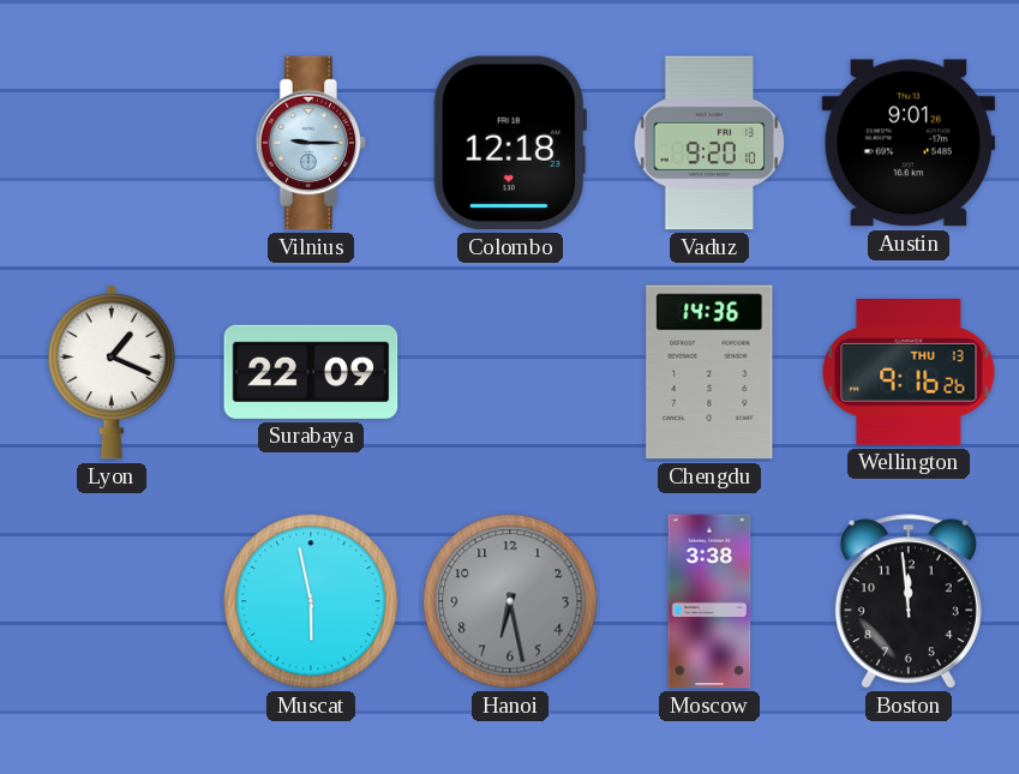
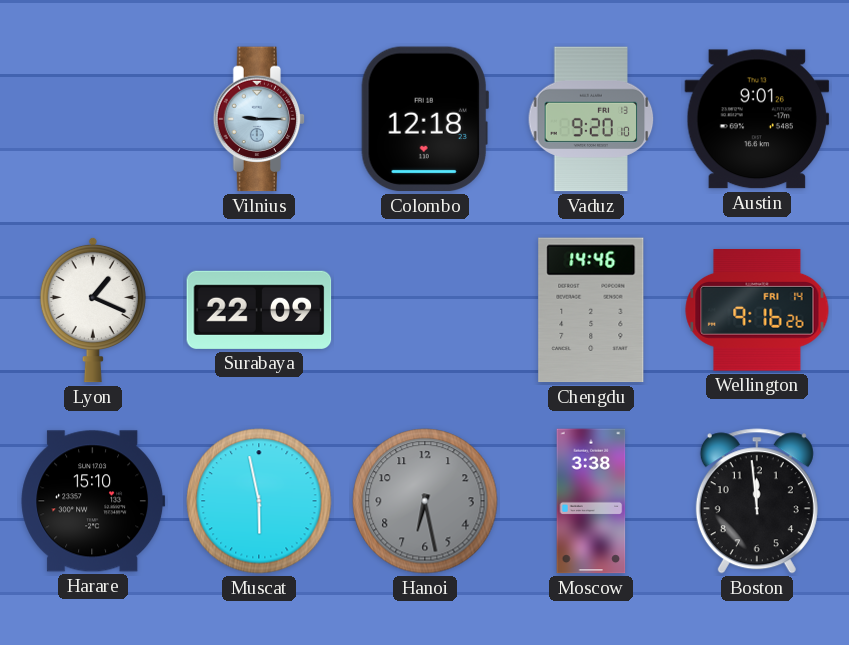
Chengdu: 14:36 -> 14:46 (591, 310)
Wellington date: THU 13 -> FRI 14 (757, 311)
Harare: none -> 15:10 (93, 501)
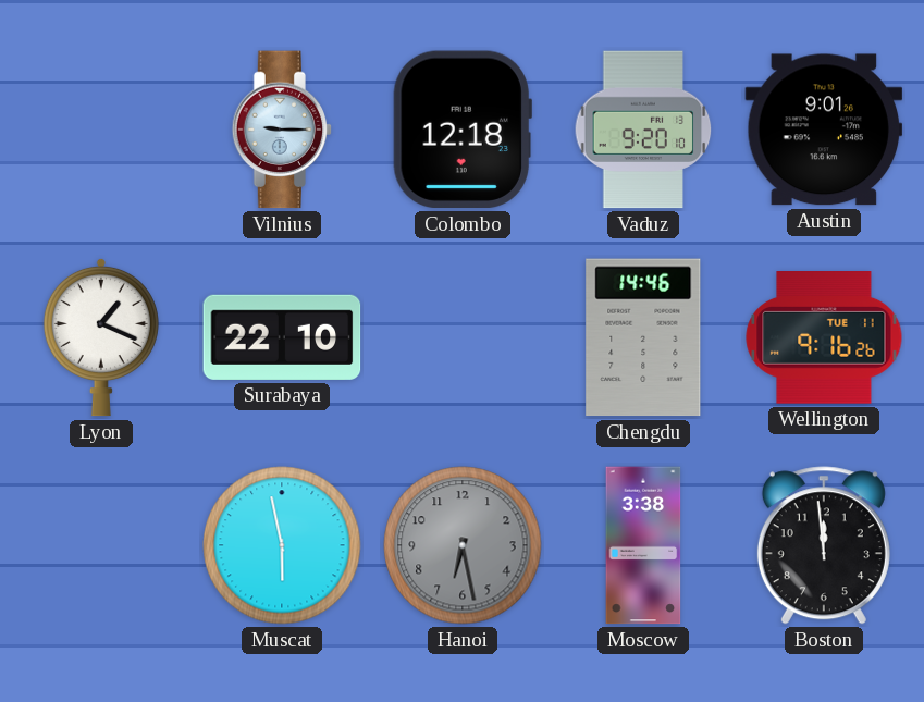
Surabaya: 22:09 -> 22:10 (282, 337)
Wellington date: FRI 14 -> TUE 11 (824, 338)
Harare: 15:10 -> none (93, 501)
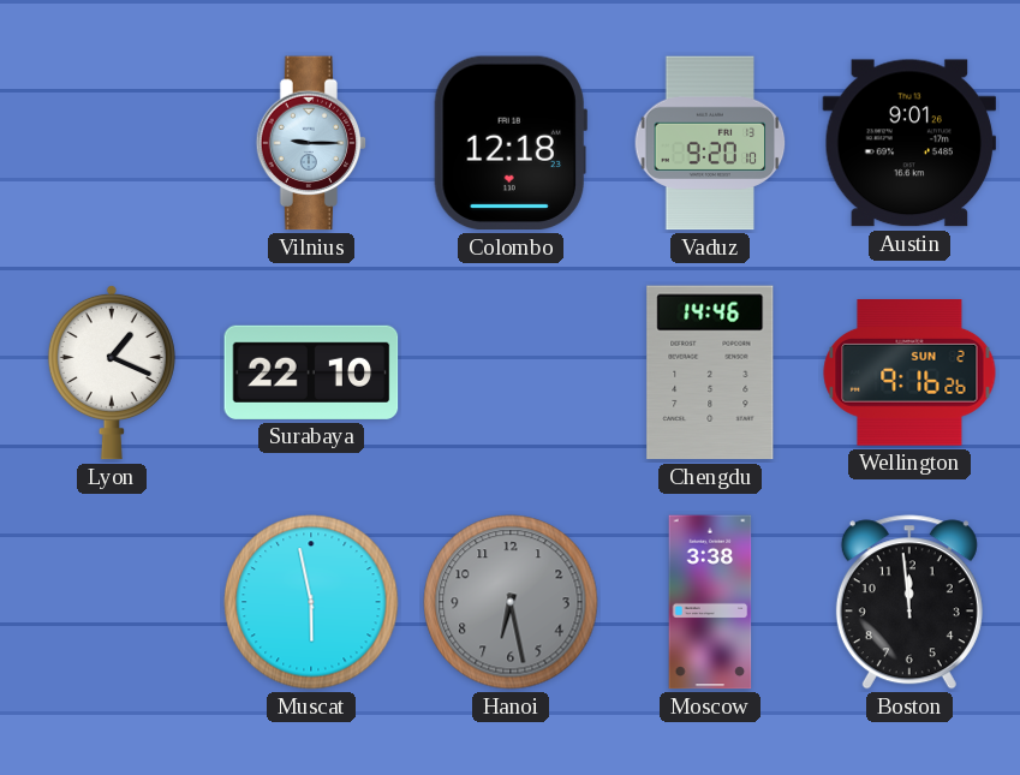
Wellington date: TUE 11 -> SUN 2 (909, 374)
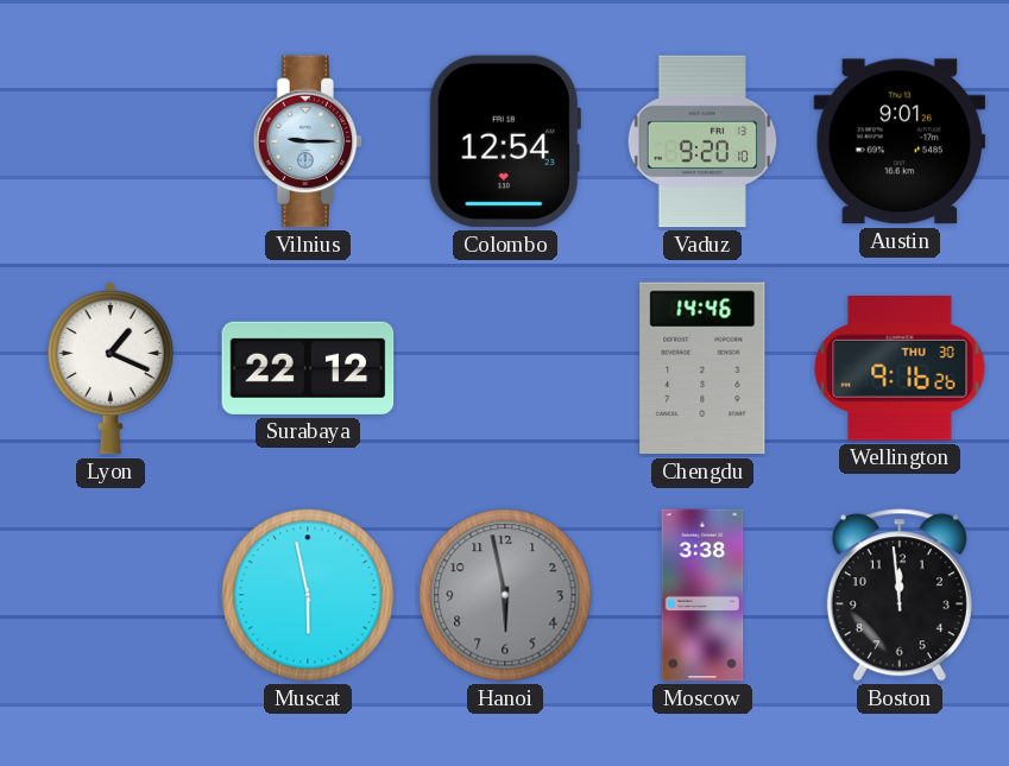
Colombo: 12:18 -> 12:54 (505, 141)
Surabaya: 22:10 -> 22:12 (308, 368)
Wellington date: SUN 2 -> THU 30 (900, 369)
Hanoi: 6:28 -> 5:58 (505, 595)
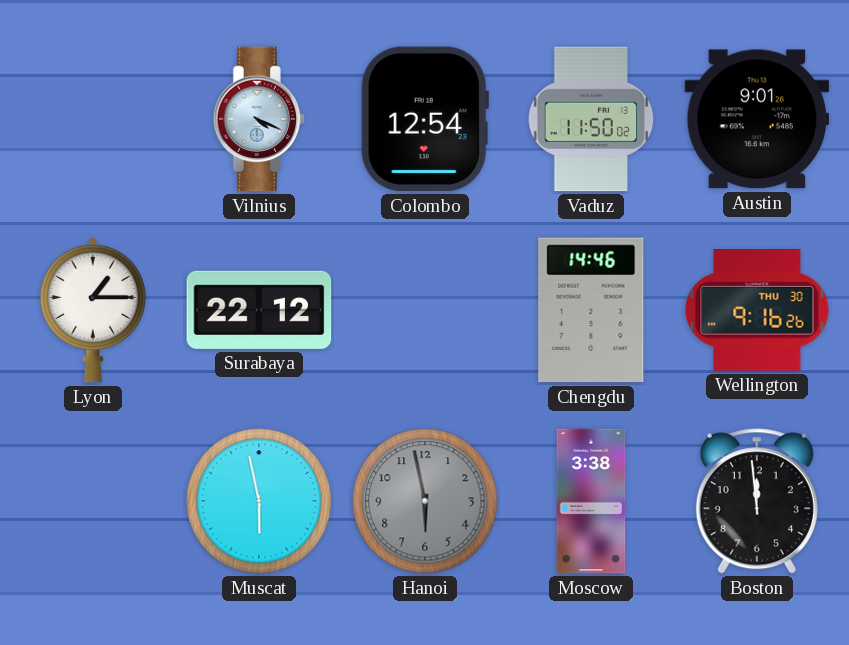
Vilnius: 9:15 -> 4:19 (259, 119)
Vaduz: 9:20 -> 11:50 (591, 119)
Lyon: 1:19 -> 1:15 (93, 310)
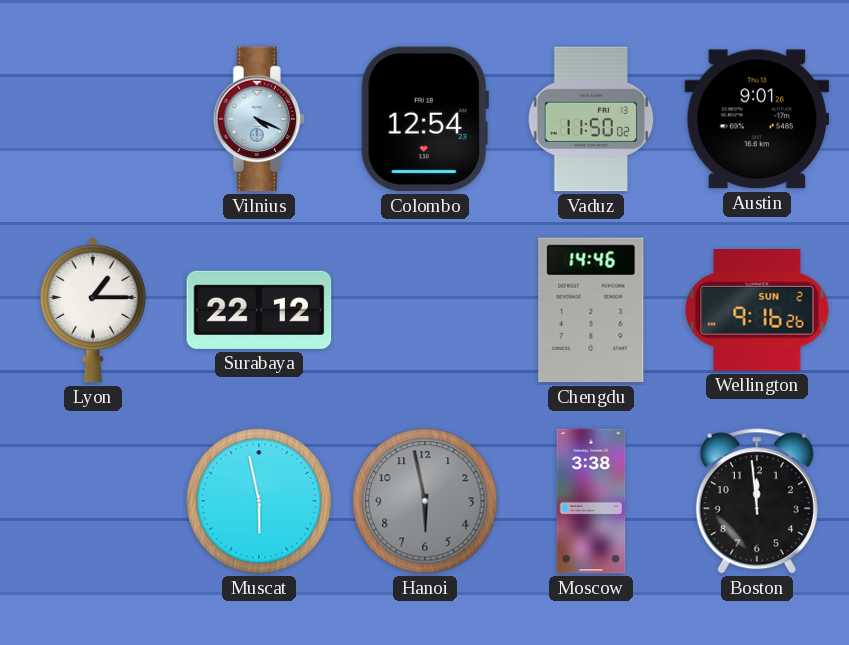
Wellington date: THU 30 -> SUN 2 (757, 311)
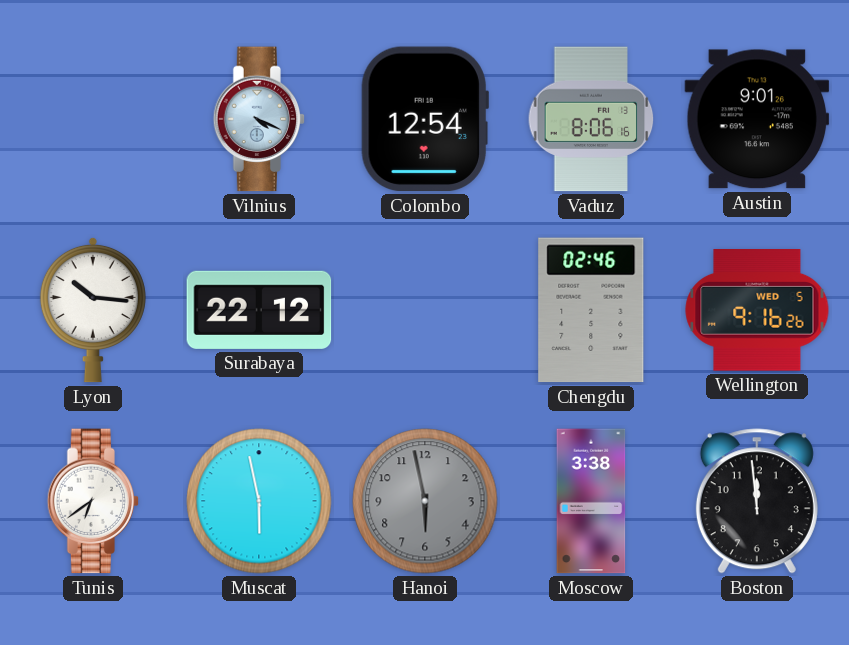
Vaduz: 11:50 -> 8:06 (591, 119)
Lyon: 1:15 -> 10:16 (93, 310)
Chengdu: 14:46 -> 02:46 (591, 310)
Wellington date: SUN 2 -> WED 5 (757, 311)
Tunis: none -> 6:39 (93, 501)
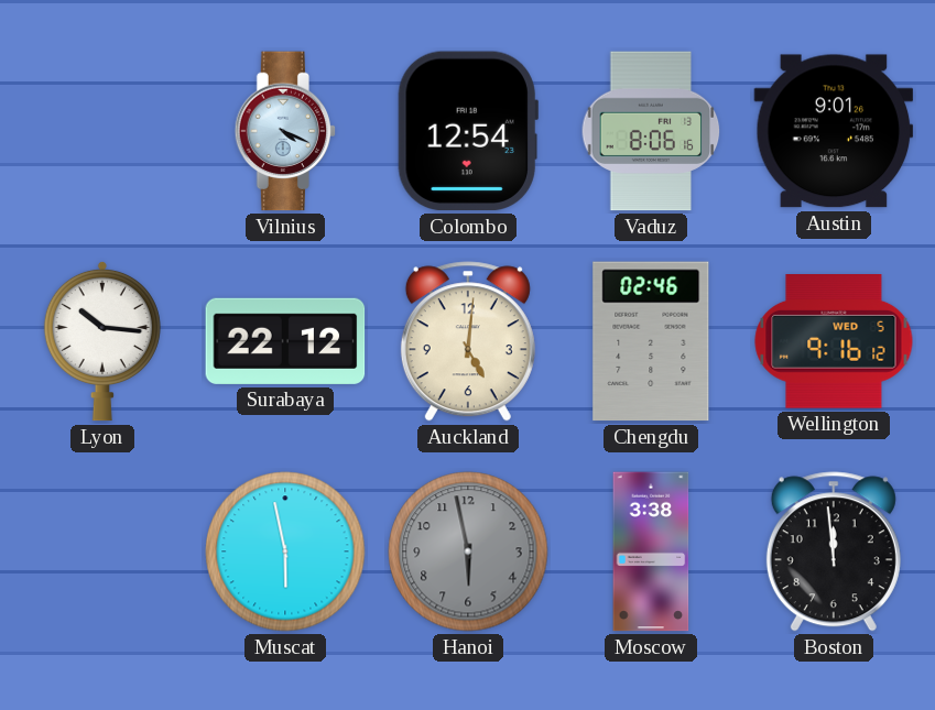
Auckland: none -> 5:01 (468, 341)
Wellington: 9:16:26 -> 9:16:12 (834, 342)
Tunis: 6:39 -> none (93, 501)
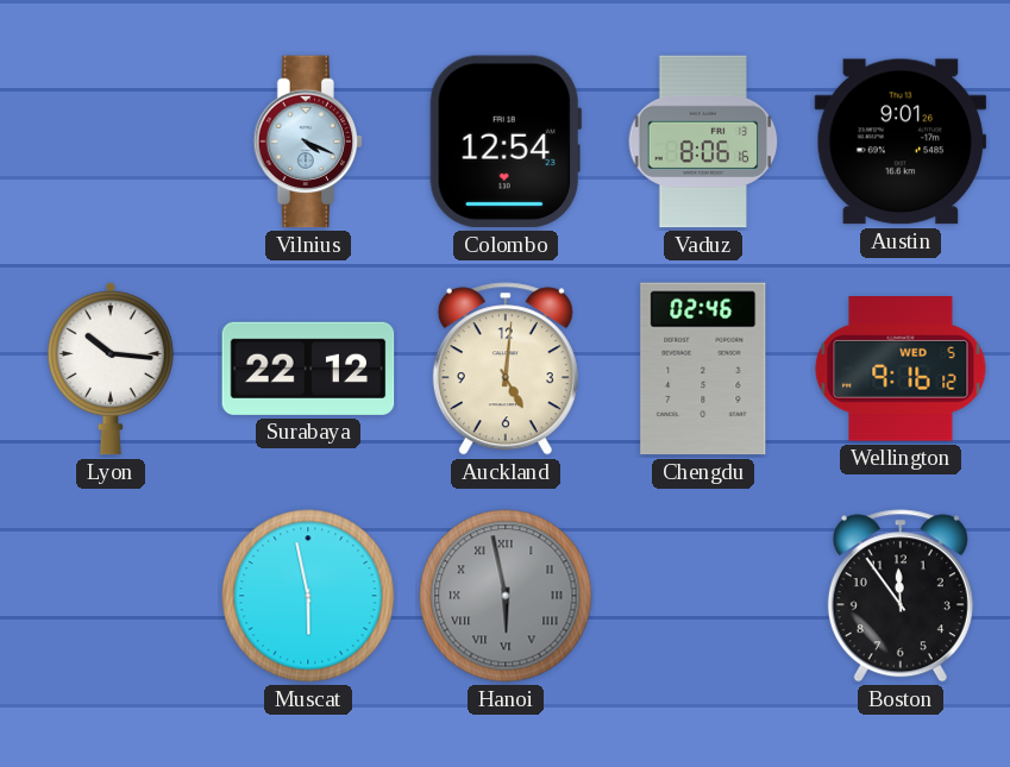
Hanoi numerals: Arabic -> Roman (506, 596)
Moscow: 3:38 -> none (651, 551)
Boston: 11:59 -> 11:54 (901, 596)
